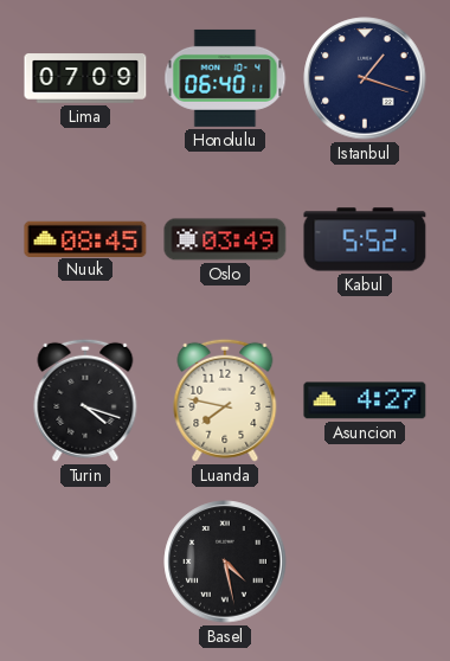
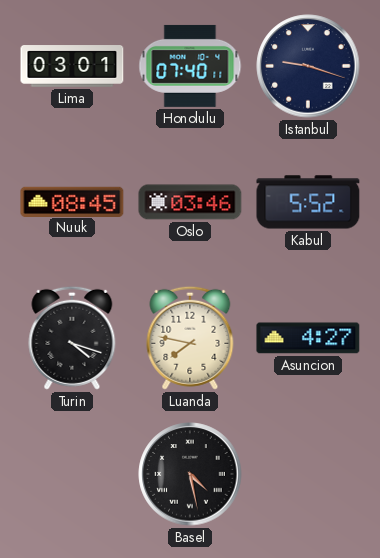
Lima: 07:09 -> 03:01 (72, 66)
Honolulu: 06:40 -> 07:40 (190, 66)
Istanbul: 1:18 -> 9:18 (308, 66)
Oslo: 03:49 -> 03:46 (190, 202)
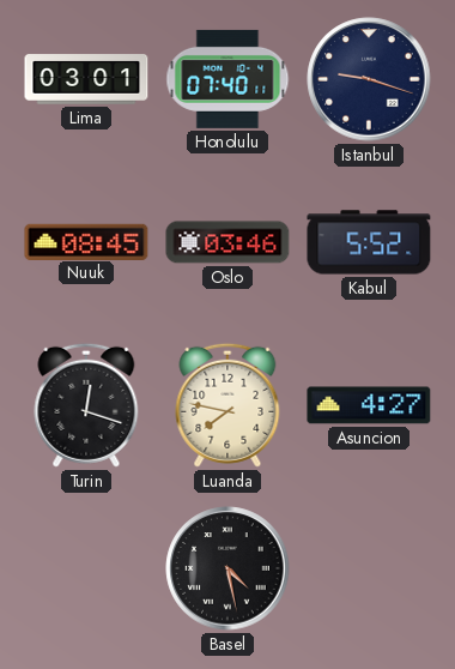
Turin: 4:18 -> 12:18 (86, 405)
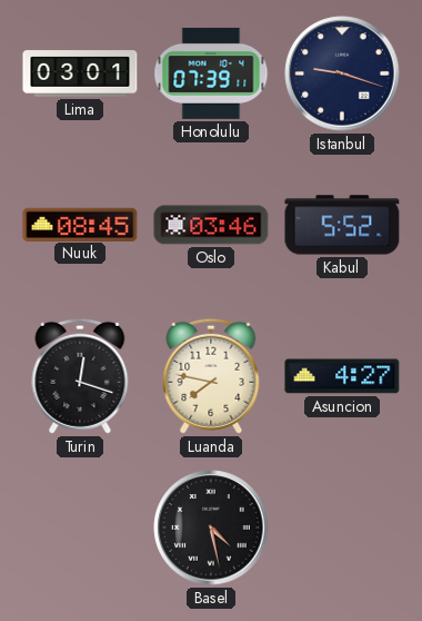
Honolulu: 07:40 -> 07:39 (211, 73)
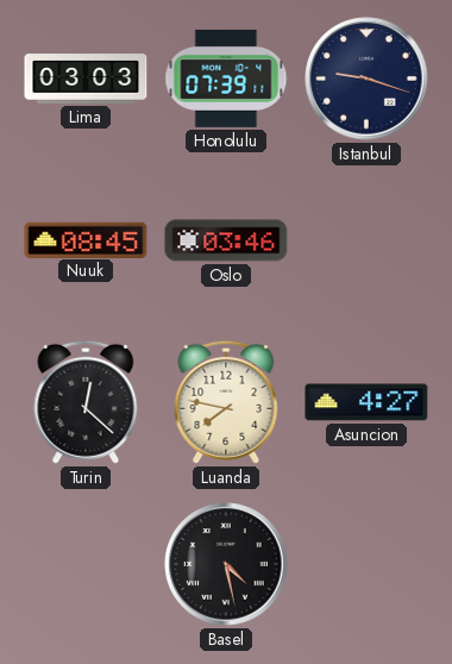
Lima: 03:01 -> 03:03 (86, 79)
Kabul: 5:52 -> none (342, 225)
Turin: 12:18 -> 12:22 (86, 402)
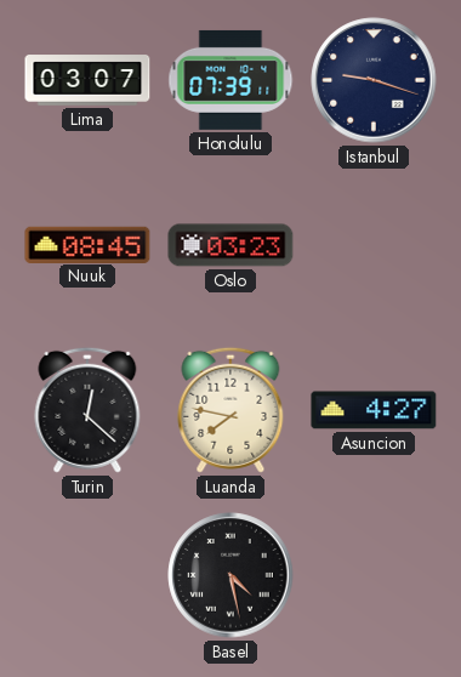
Lima: 03:03 -> 03:07 (87, 80)
Oslo: 03:46 -> 03:23 (231, 245)
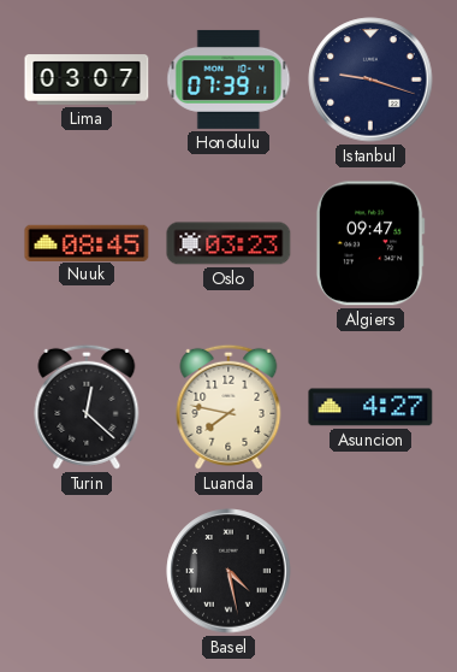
Algiers: none -> 09:47 (370, 243)
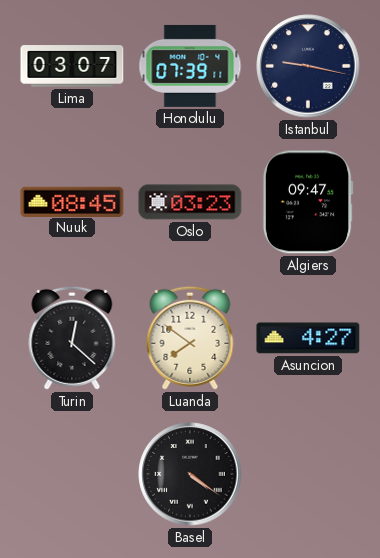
Istanbul: 9:18 -> 9:17 (308, 66)
Luanda: 7:47 -> 7:51 (190, 338)
Basel: 4:28 -> 4:21 (190, 474)
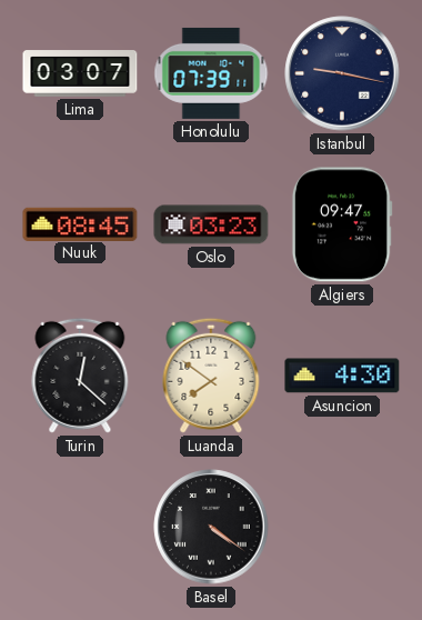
Asuncion: 4:27 -> 4:30 (342, 376)
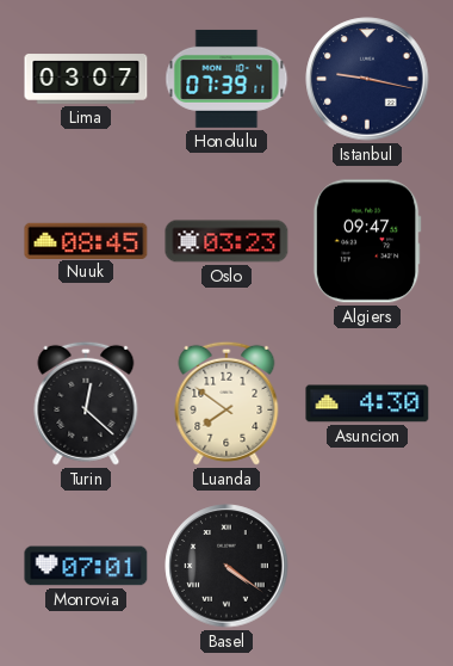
Monrovia: none -> 07:01 (86, 566)
